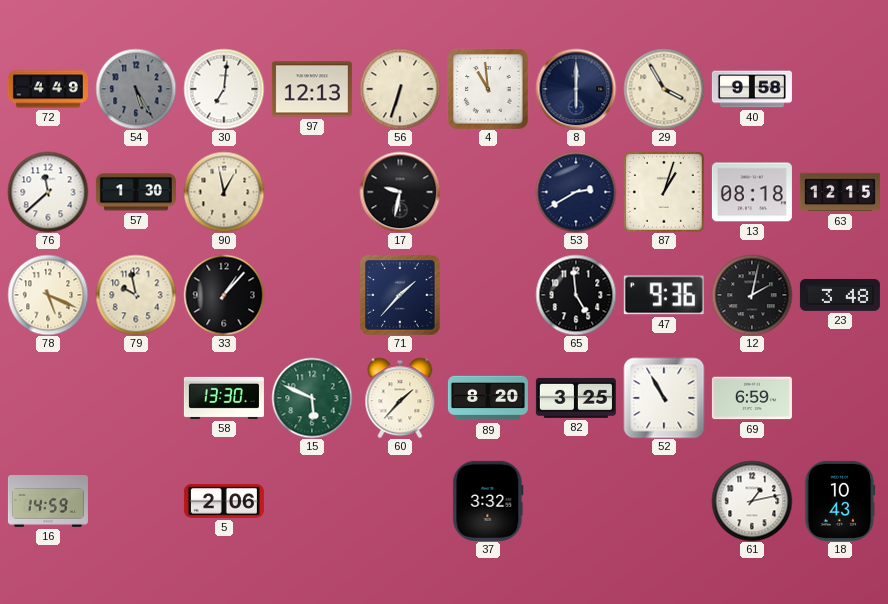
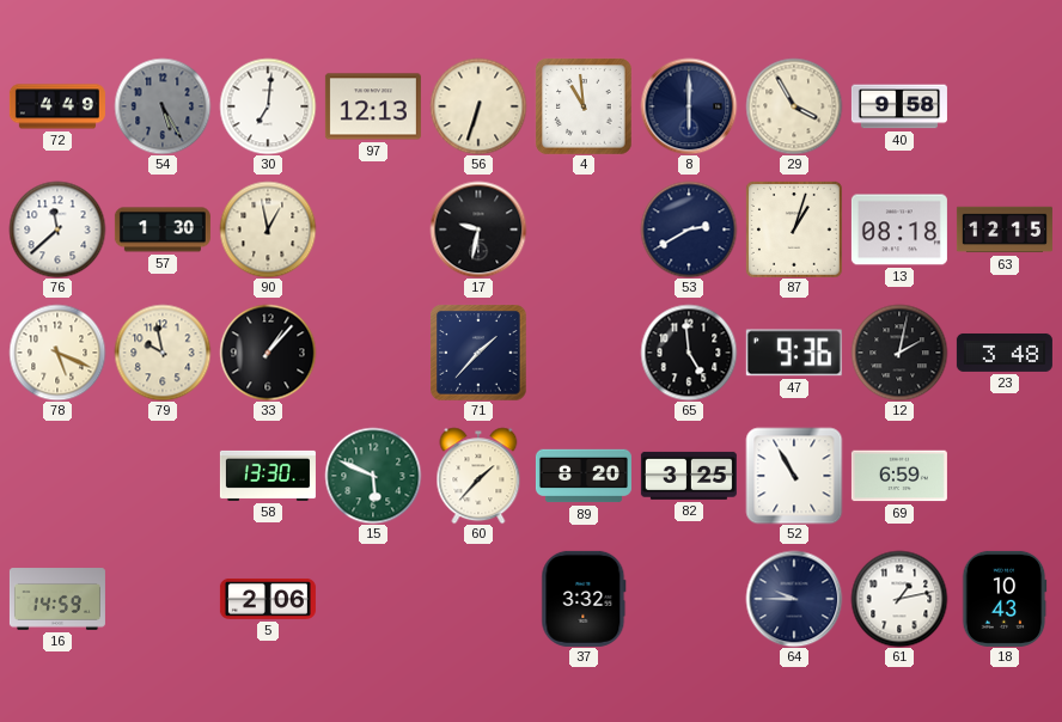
64: none -> 9:45 (794, 599)
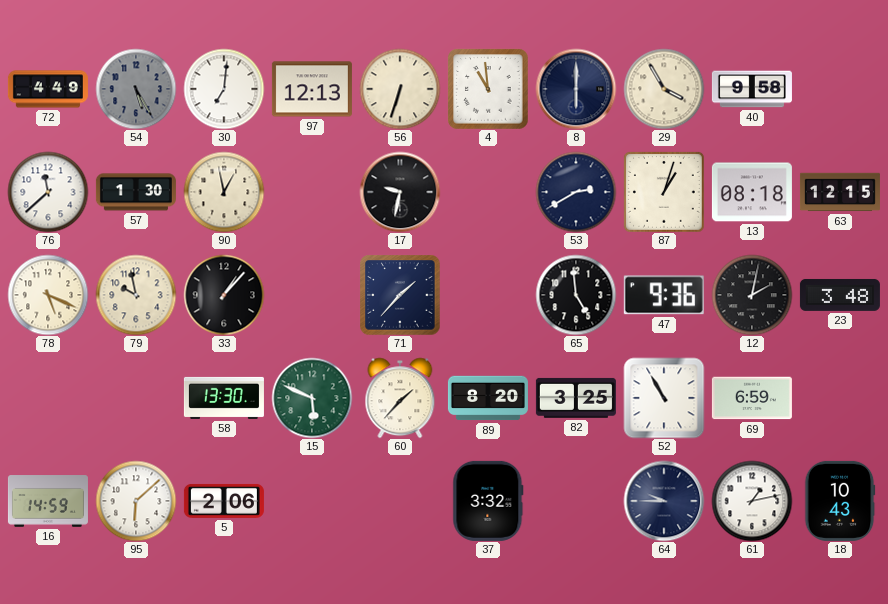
95: none -> 6:08 (136, 501)
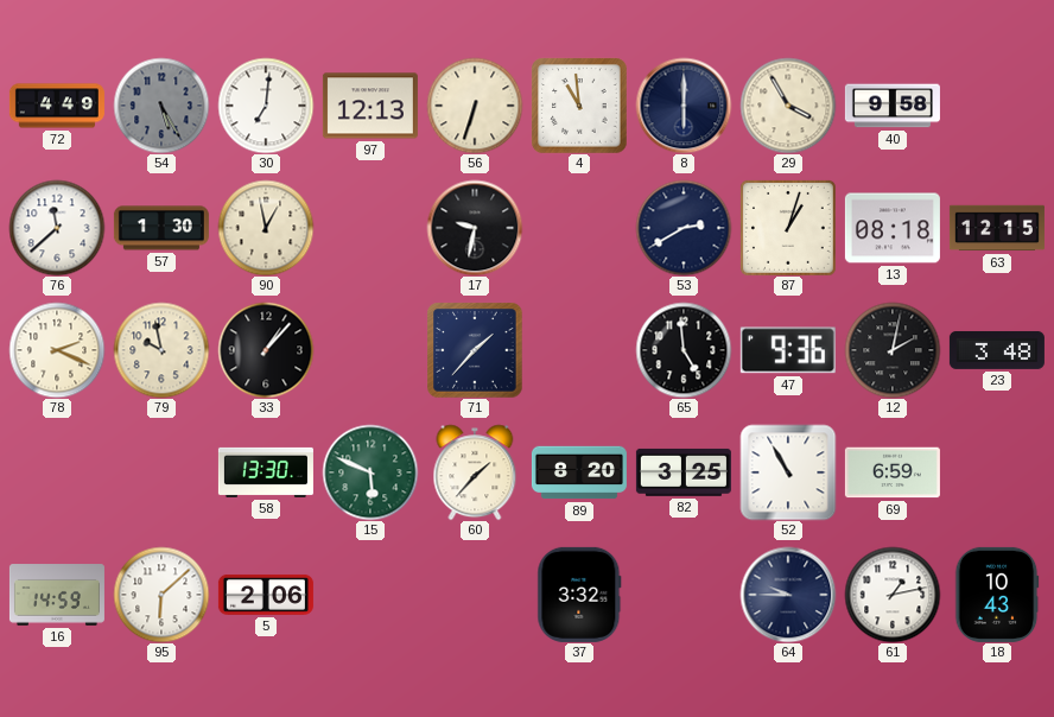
78: 5:19 -> 2:19 (57, 350)
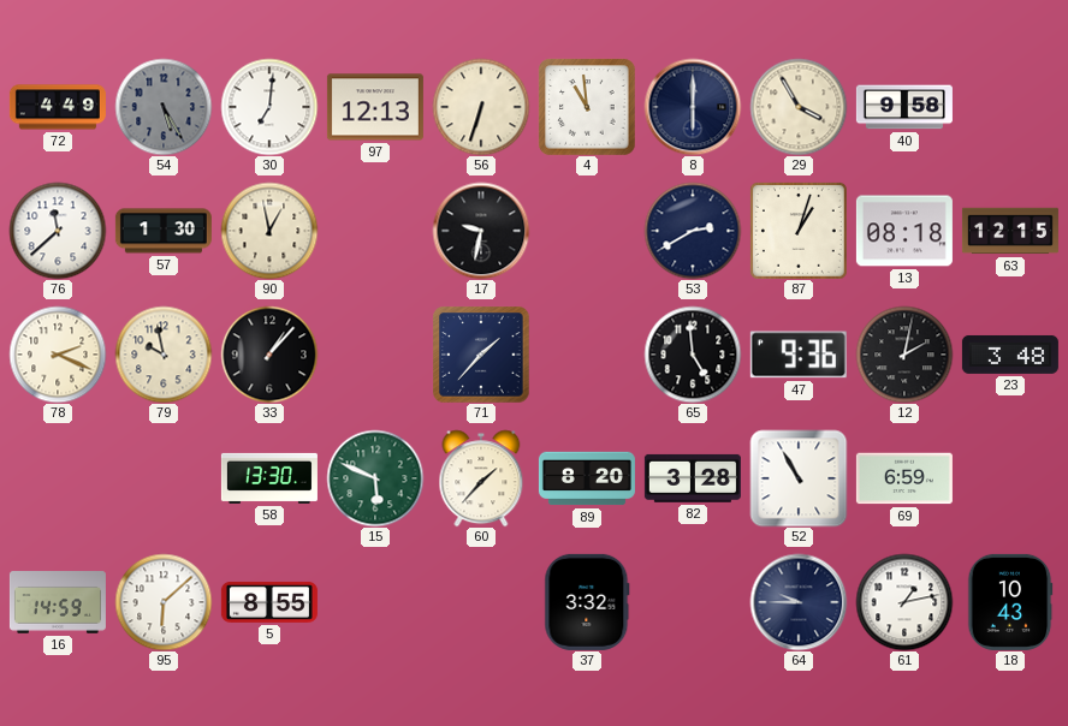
82: 3:25 -> 3:28 (693, 478)
5: 2:06 -> 8:55 (269, 602)
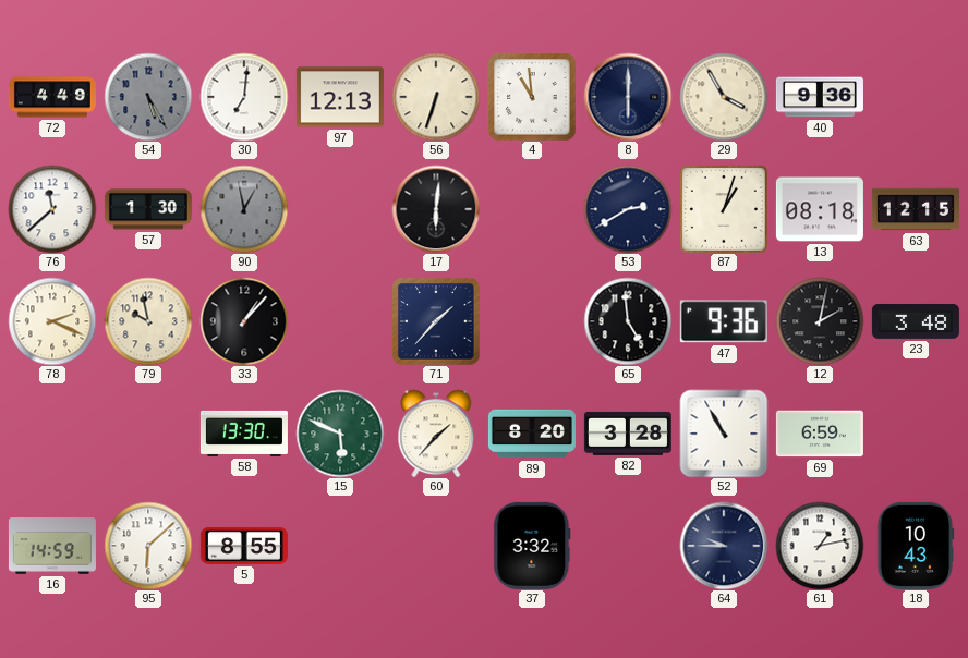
40: 9:58 -> 9:36 (820, 97)
90 dial: cream -> grey (244, 209)
17: 9:32 -> 6:01 (436, 209)
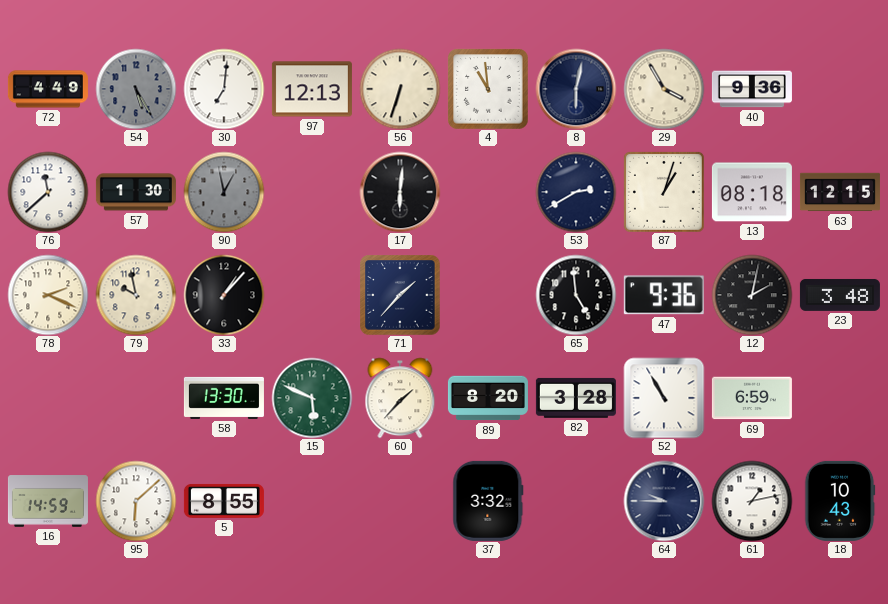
8: 6:00 -> 6:02 (576, 89)
